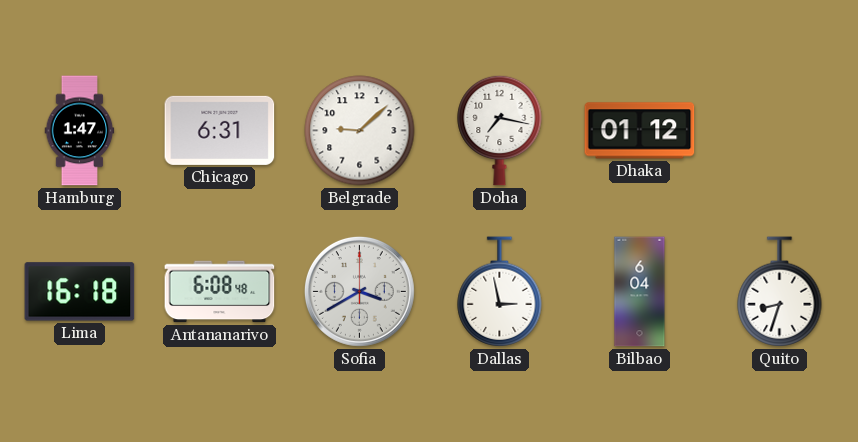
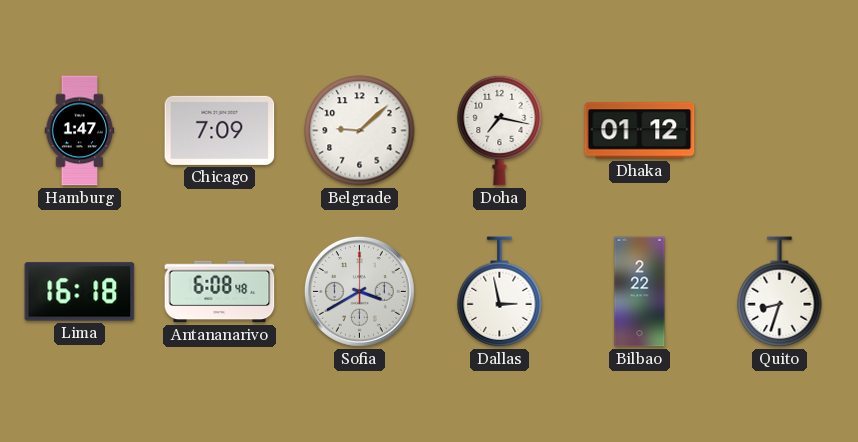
Chicago: 6:31 -> 7:09 (220, 130)
Bilbao: 6:04 -> 2:22 (640, 292)
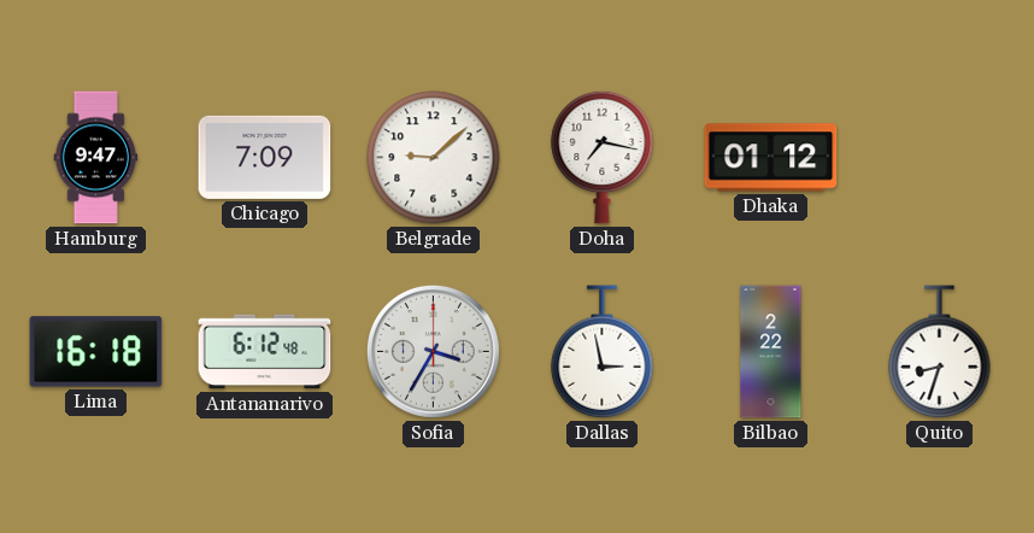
Hamburg: 1:47 -> 9:47 (96, 158)
Antananarivo: 6:08 -> 6:12 (265, 352)
Sofia: 3:40 -> 3:35 (433, 351)
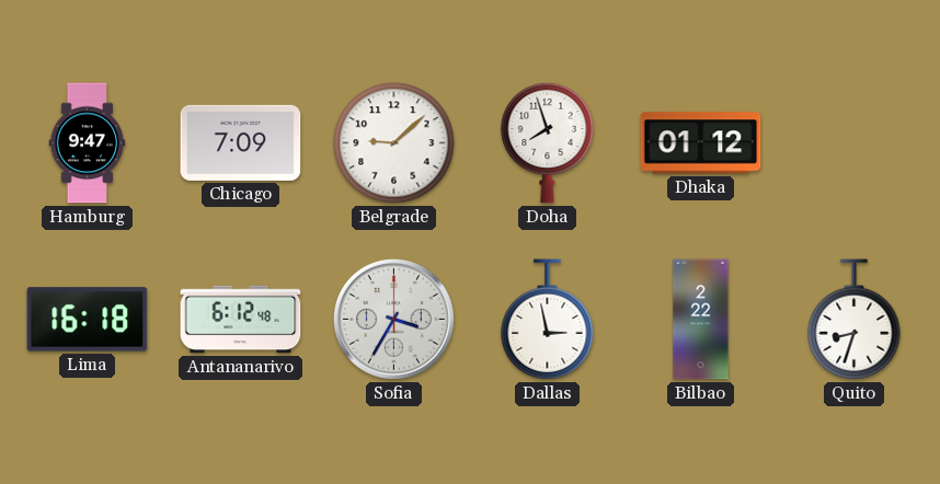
Doha: 7:17 -> 7:57 (548, 142)
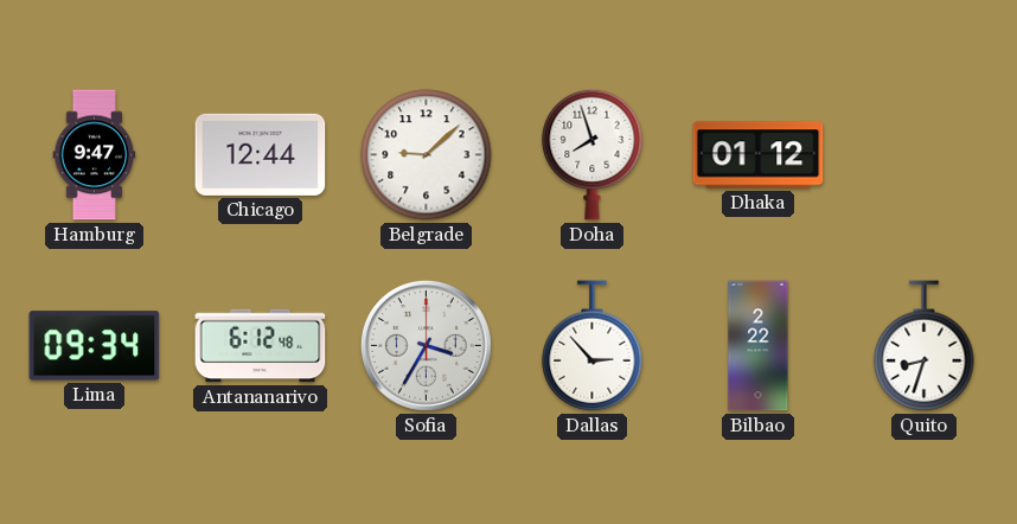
Chicago: 7:09 -> 12:44 (261, 154)
Lima: 16:18 -> 09:34 (95, 346)
Dallas: 2:58 -> 2:53 (593, 346)
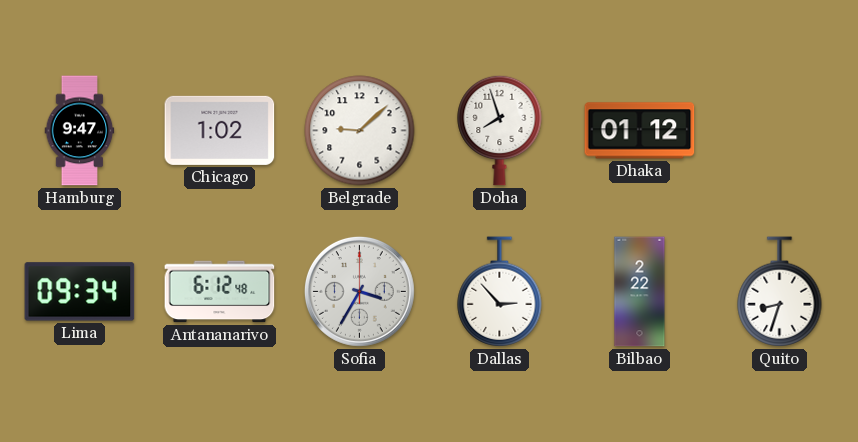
Chicago: 12:44 -> 1:02 (220, 130)
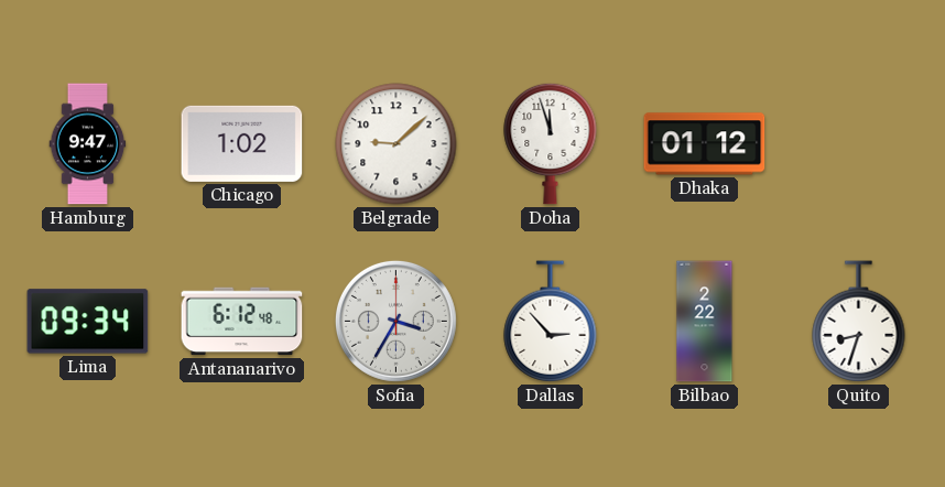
Doha: 7:57 -> 11:57 (551, 143)
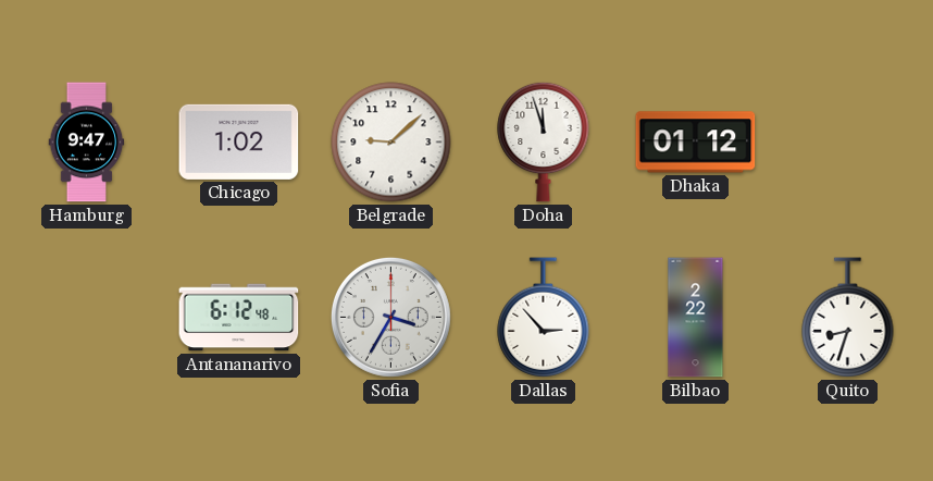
Lima: 09:34 -> none (88, 322)
